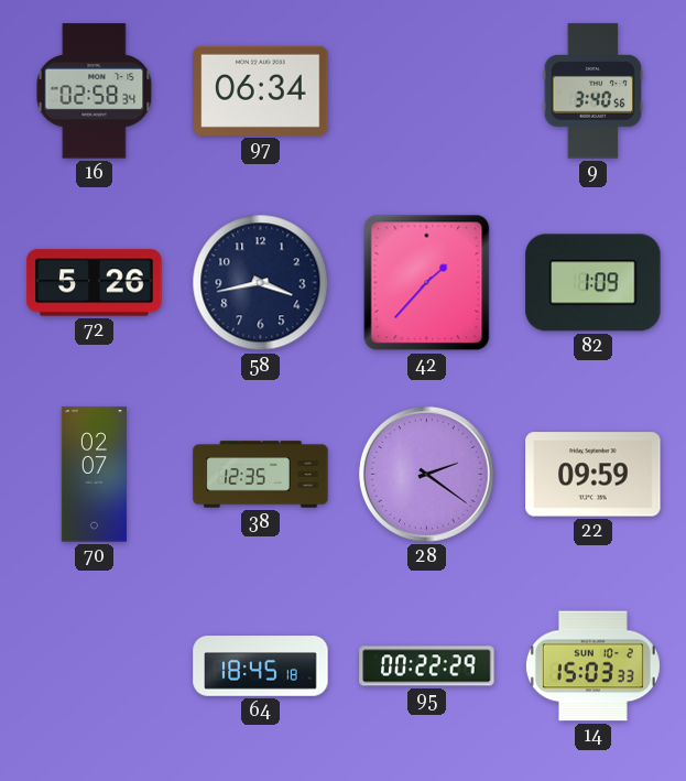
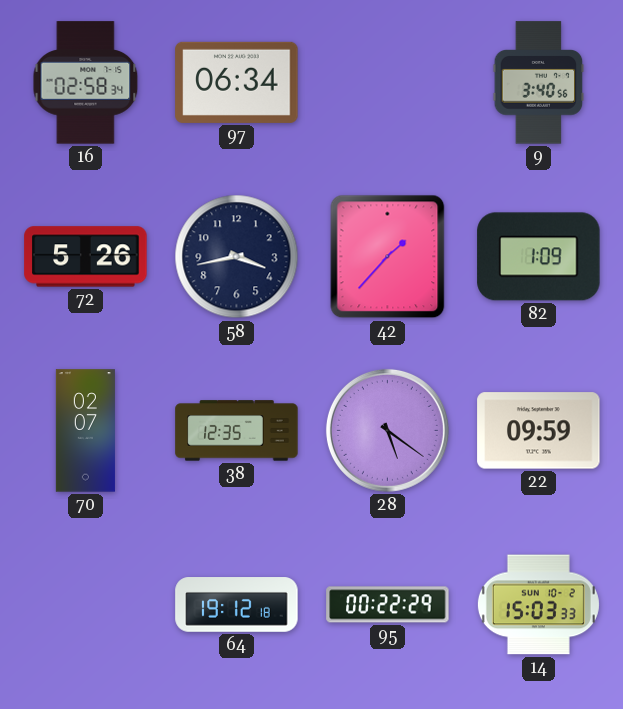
28: 2:21 -> 5:21 (387, 430)
64: 18:45 -> 19:12 (237, 605)
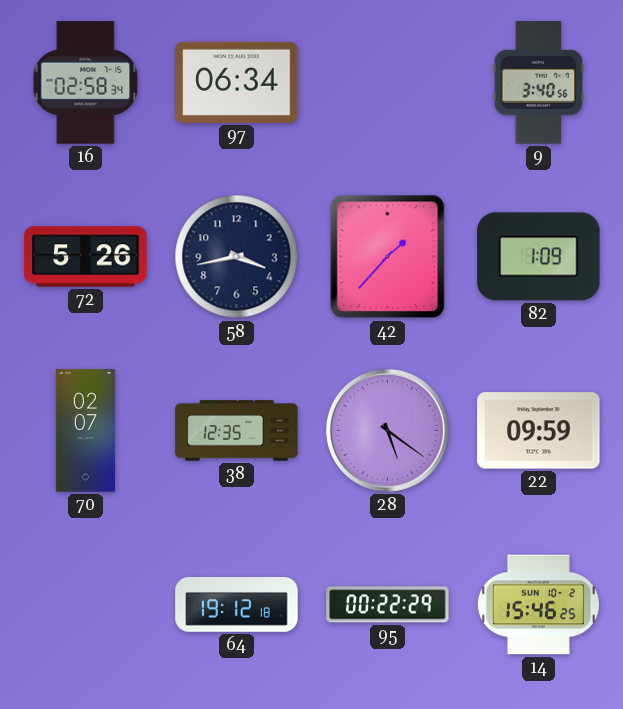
14: 15:03 -> 15:46 (538, 605)
